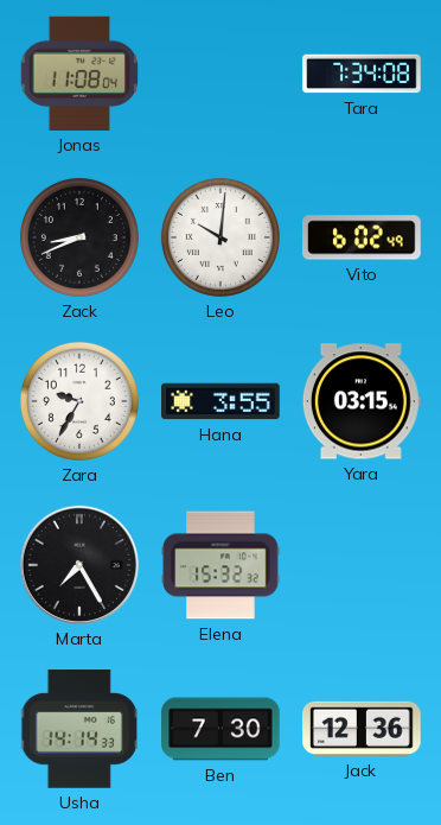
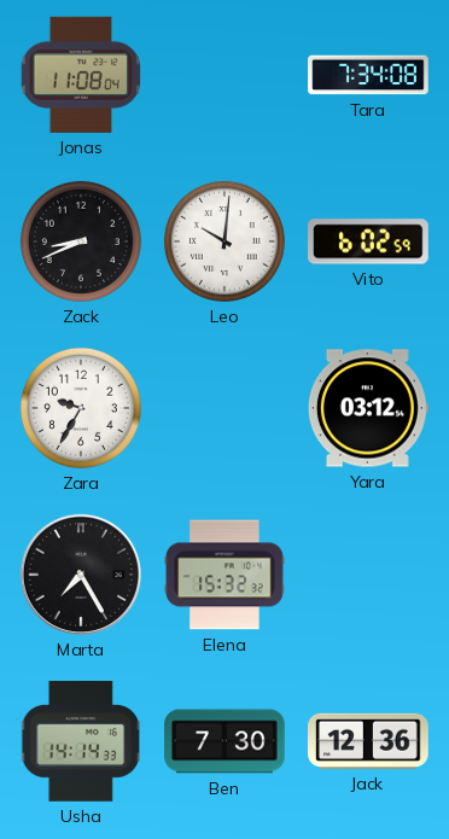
Vito: 6:02:49 -> 6:02:59 (368, 241)
Hana: 3:55 -> none (220, 401)
Yara: 03:15 -> 03:12 (368, 408)
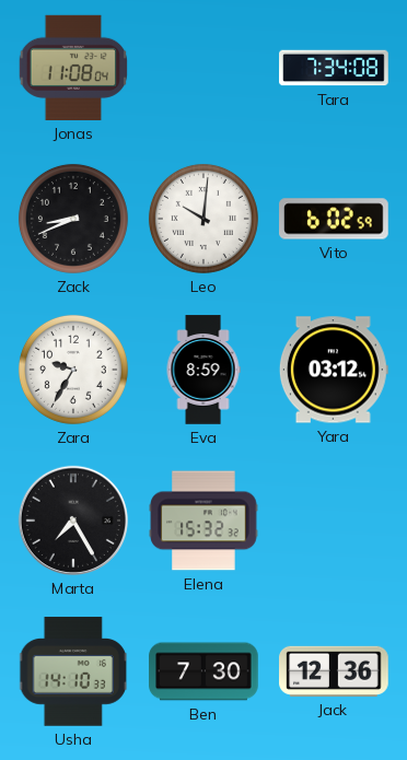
Eva: none -> 8:59 (203, 370)
Usha: 14:14 -> 14:10 (73, 671)
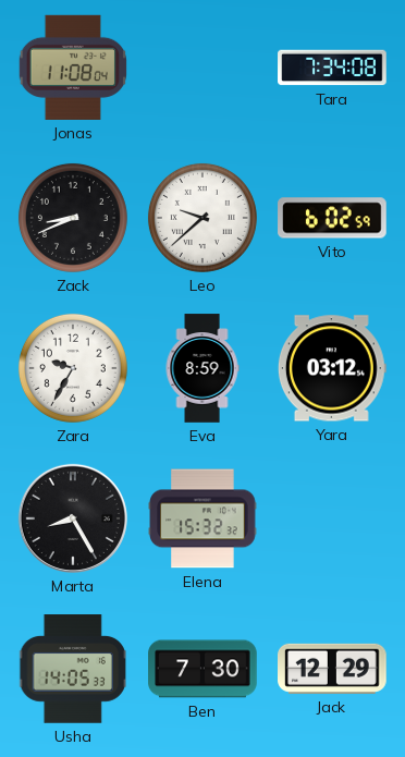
Leo: 10:01 -> 9:38 (202, 218)
Marta: 7:25 -> 8:25 (73, 518)
Usha: 14:10 -> 14:05 (73, 669)
Jack: 12:36 -> 12:29 (332, 669)
